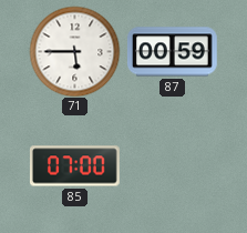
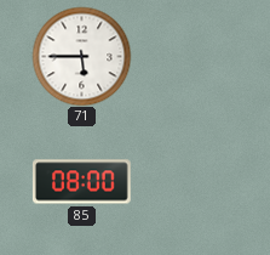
87: 00:59 -> none (172, 52)
85: 07:00 -> 08:00 (81, 182)
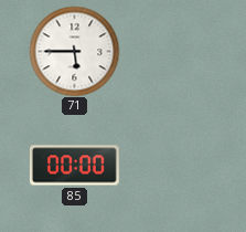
85: 08:00 -> 00:00 (74, 166)
